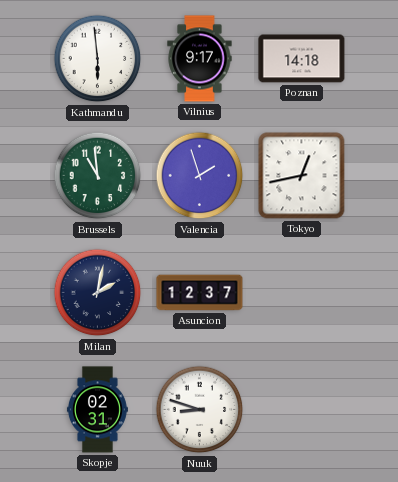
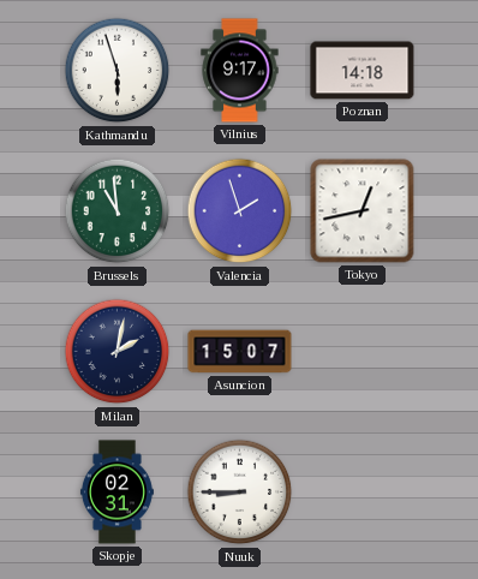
Kathmandu: 5:59 -> 5:57 (118, 71)
Asuncion: 12:37 -> 15:07 (240, 352)
Nuuk: 8:48 -> 8:45 (240, 493)
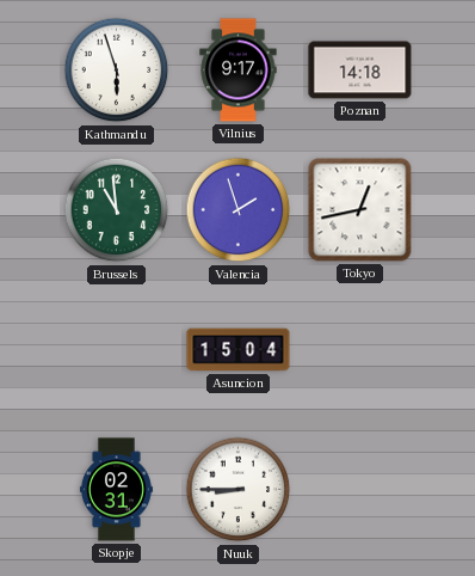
Milan: 2:02 -> none (118, 352)
Asuncion: 15:07 -> 15:04 (239, 350)
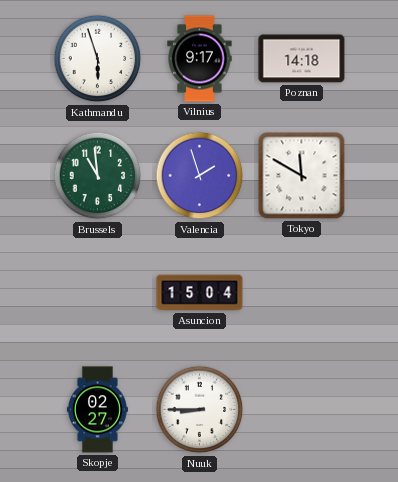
Tokyo: 12:43 -> 11:50 (302, 176)
Skopje: 02:31 -> 02:27 (97, 410)
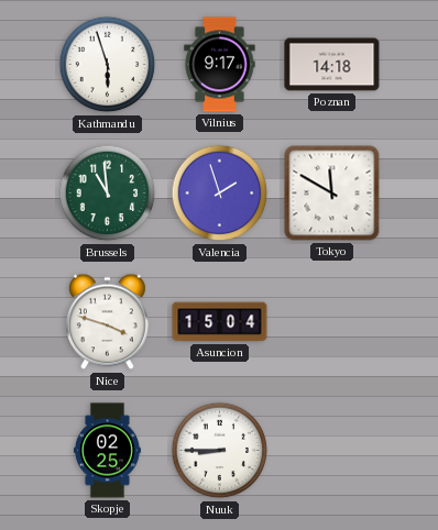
Nice: none -> 3:48 (108, 322)
Skopje: 02:27 -> 02:25 (107, 451)
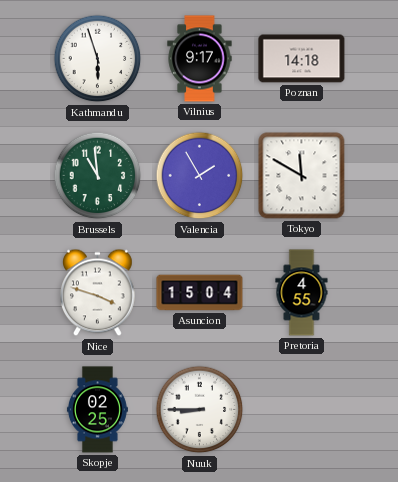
Valencia: 1:57 -> 1:55 (200, 176)
Pretoria: none -> 4:55 (302, 293)
